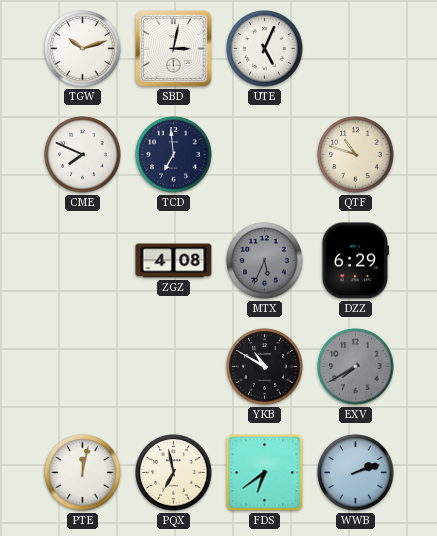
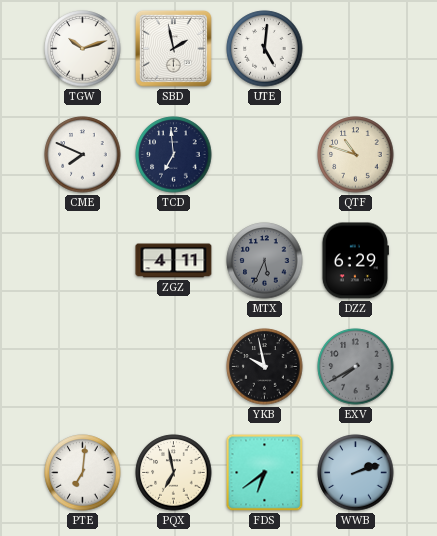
SBD: 3:02 -> 1:58 (174, 49)
UTE: 5:04 -> 5:01 (265, 49)
ZGZ: 4:08 -> 4:11 (174, 261)
YKB: 10:50 -> 9:58 (265, 367)
PTE: 12:02 -> 7:01 (83, 473)
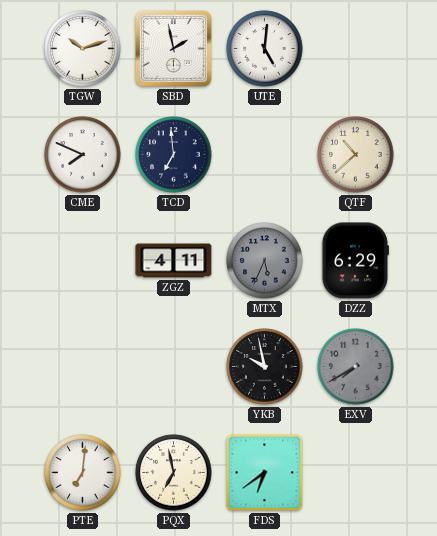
QTF: 10:48 -> 10:38 (356, 155)
WWB: 2:12 -> none (356, 473)
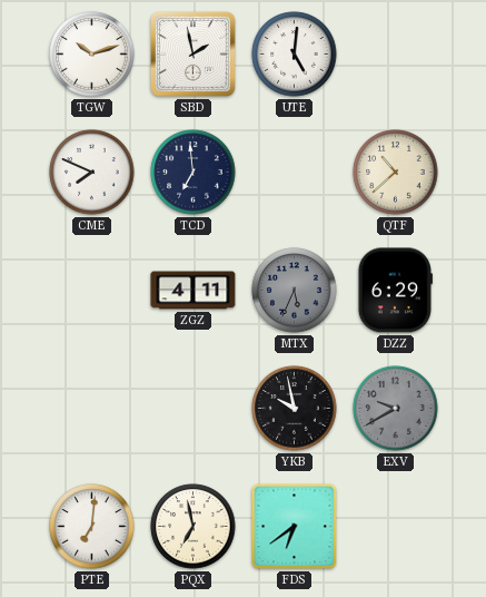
EXV: 7:40 -> 9:40 (396, 409)
